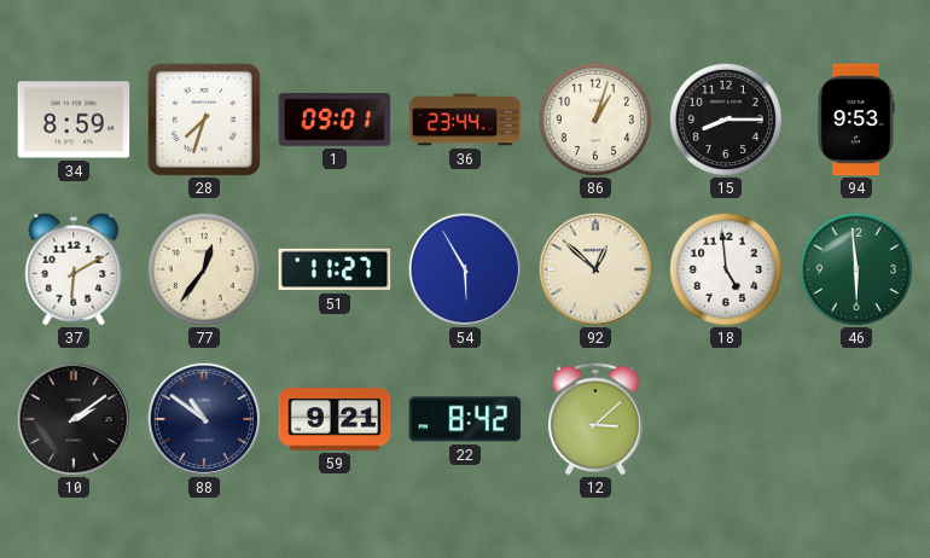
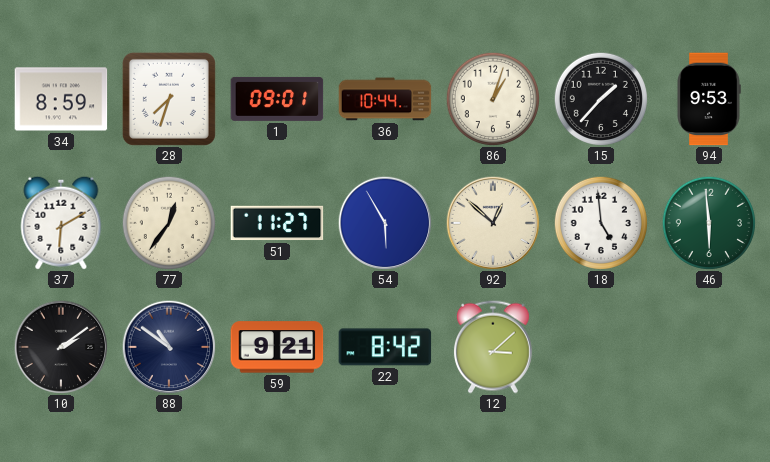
36: 23:44 -> 10:44 (385, 99)
15: 8:15 -> 1:37 (600, 98)
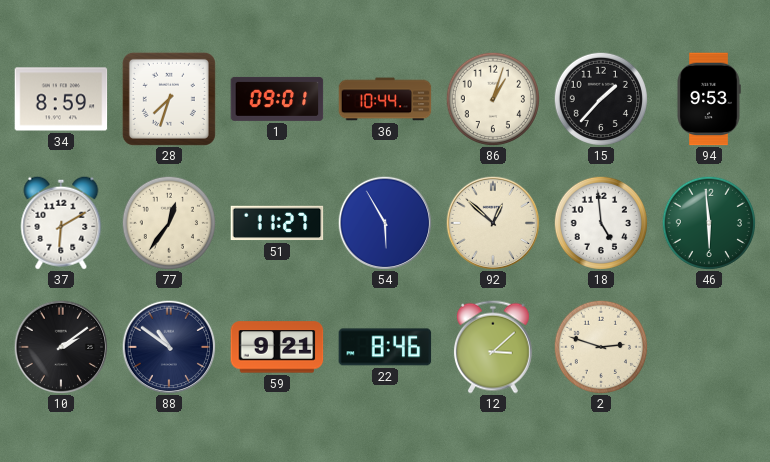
22: 8:42 -> 8:46 (385, 347)
2: none -> 2:48 (600, 346)
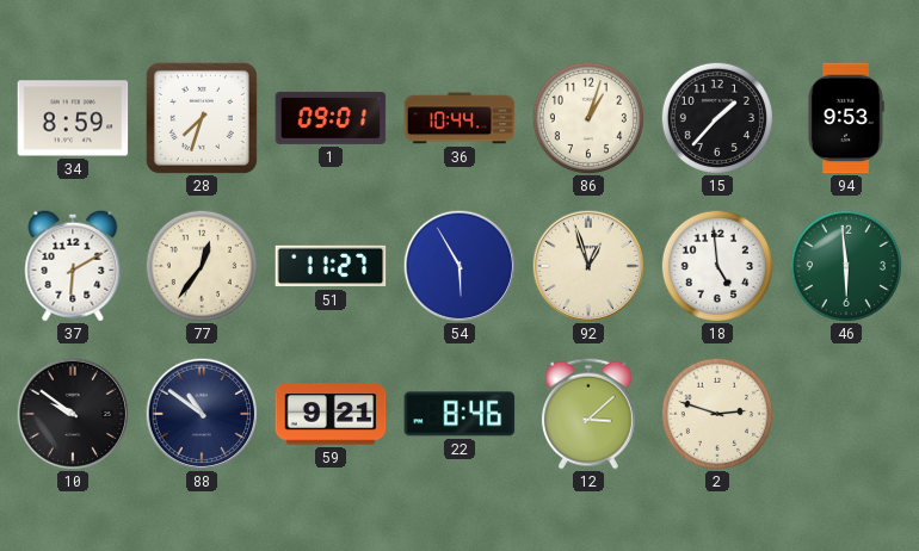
92: 12:52 -> 12:57 (588, 266)
10: 2:09 -> 9:51 (73, 414)
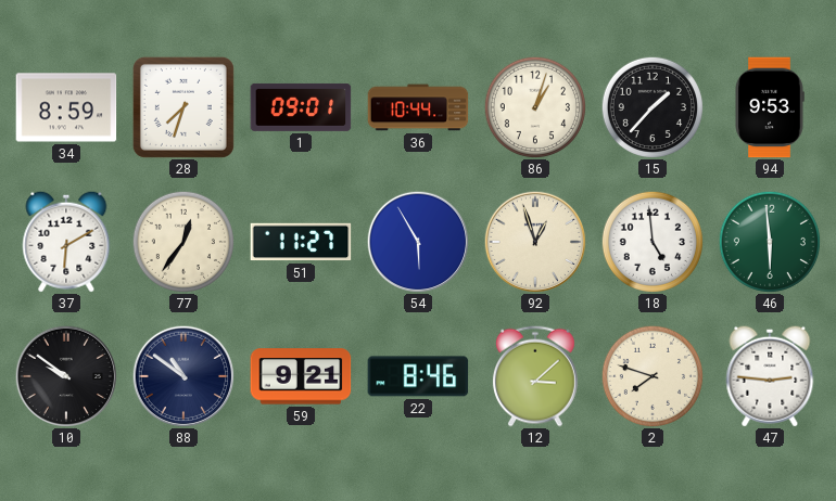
2: 2:48 -> 7:48 (651, 375)
47: none -> 2:46 (770, 376)
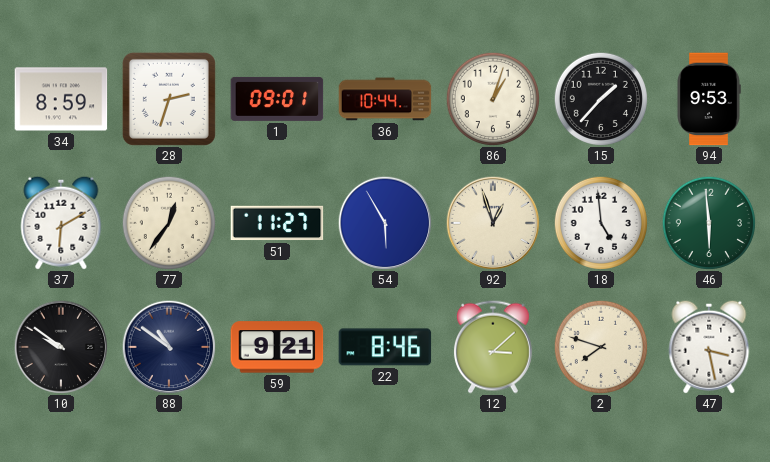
28: 7:33 -> 2:33 (169, 99)
47: 2:46 -> 3:28 (709, 347)
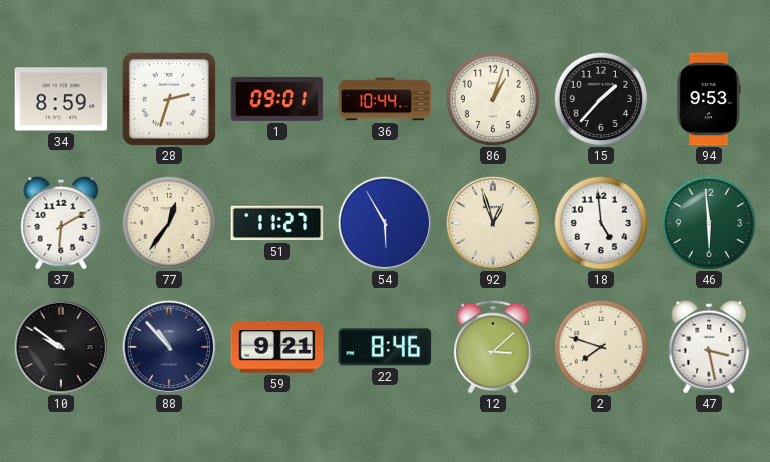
88: 10:51 -> 10:53 (169, 347)
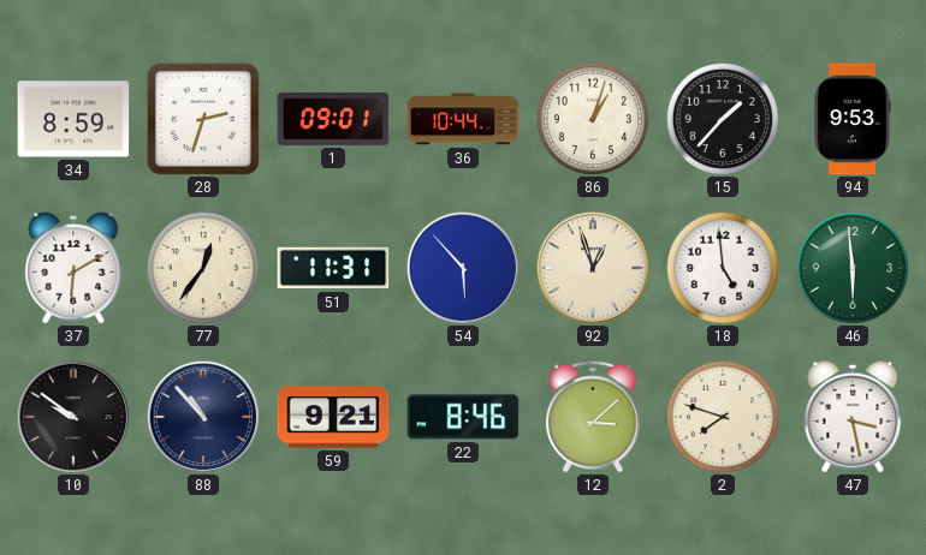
51: 11:27 -> 11:31 (333, 268)
54: 5:55 -> 5:53 (463, 268)
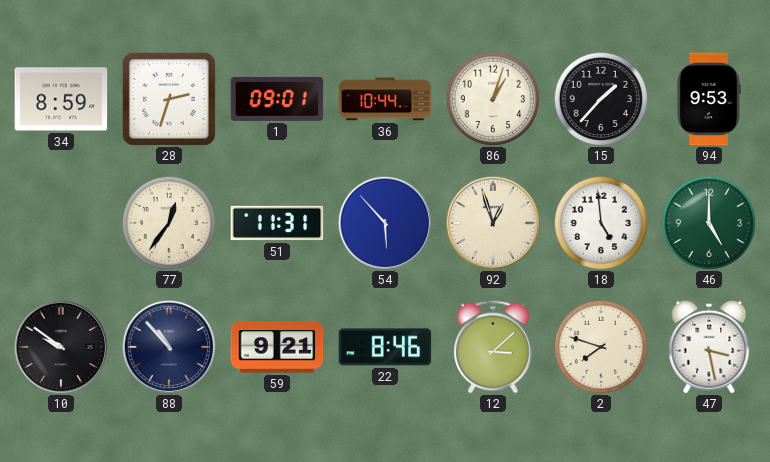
37: 6:10 -> none (73, 268)
46: 5:59 -> 5:00 (708, 222)
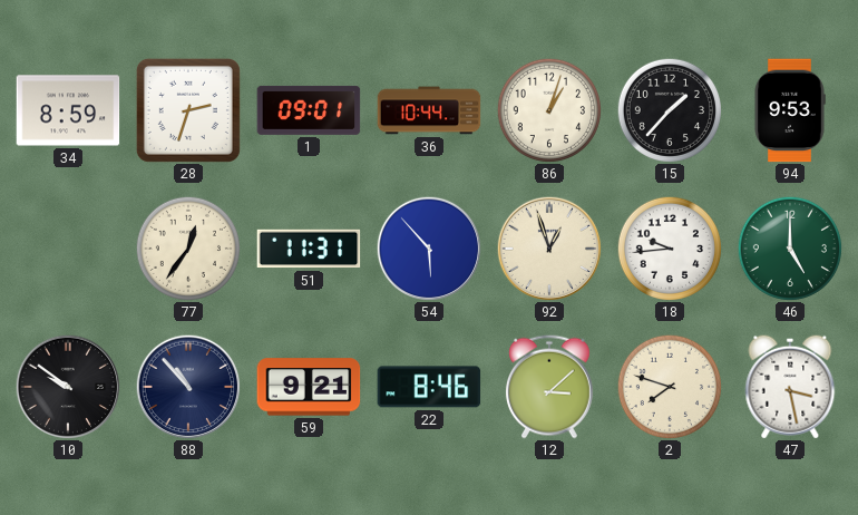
18: 4:59 -> 9:44 (669, 247)
